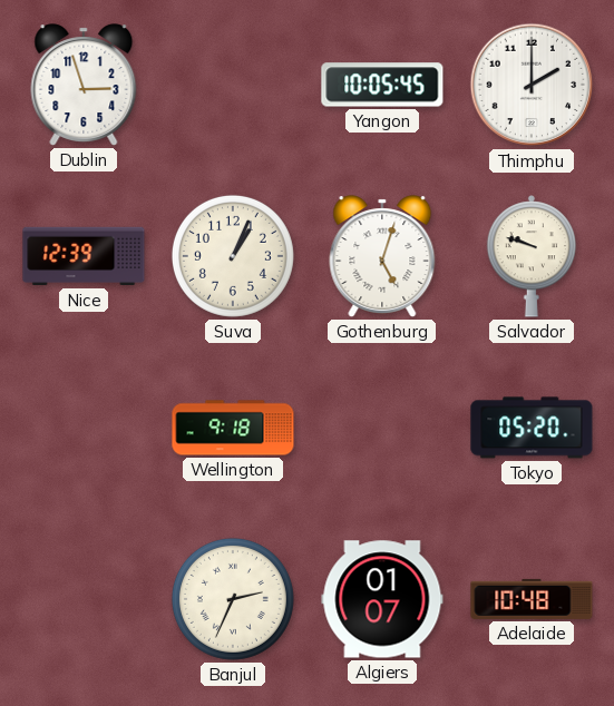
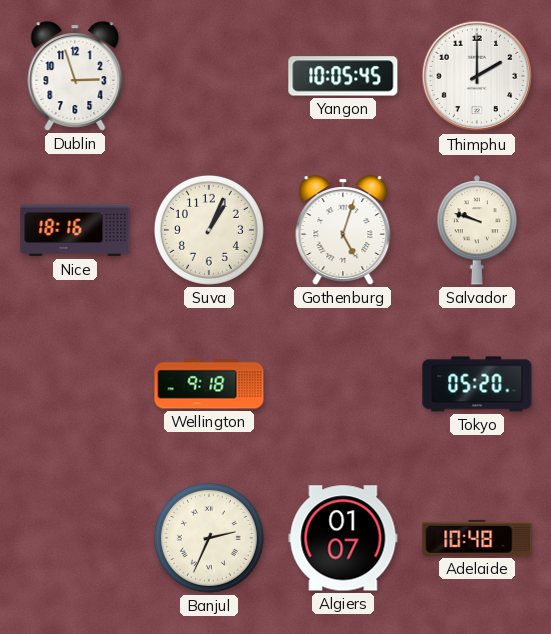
Nice: 12:39 -> 18:16 (75, 230)
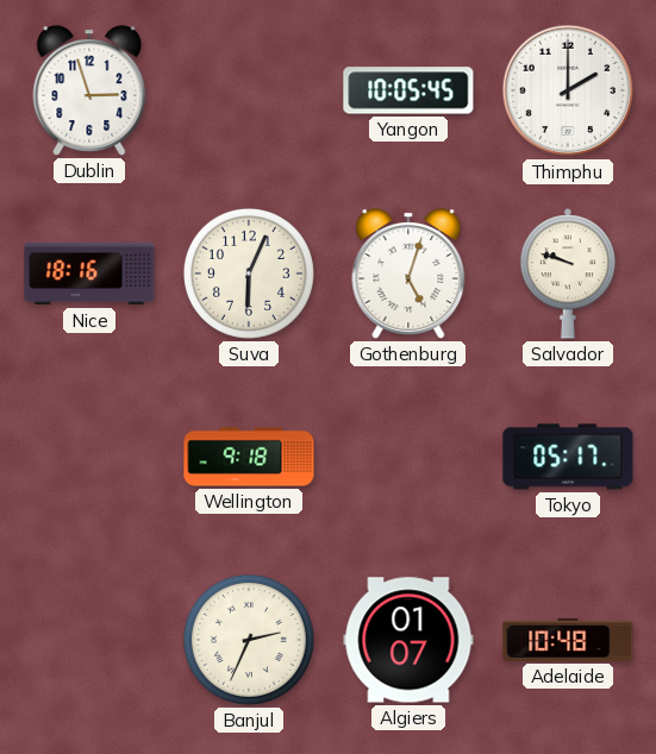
Suva: 1:04 -> 6:04 (249, 274)
Tokyo: 05:20 -> 05:17 (568, 457)
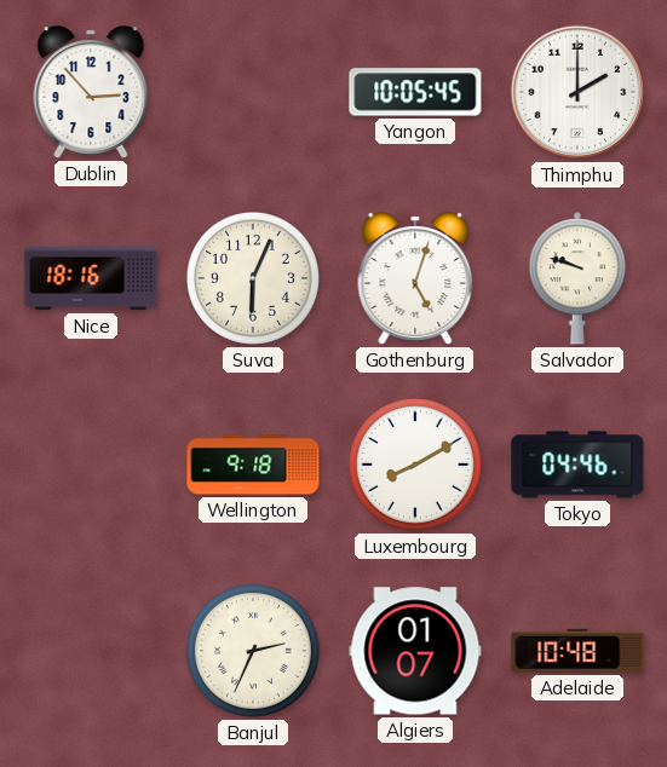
Dublin: 2:57 -> 2:53 (91, 92)
Luxembourg: none -> 8:10 (415, 465)
Tokyo: 05:17 -> 04:46 (577, 465)
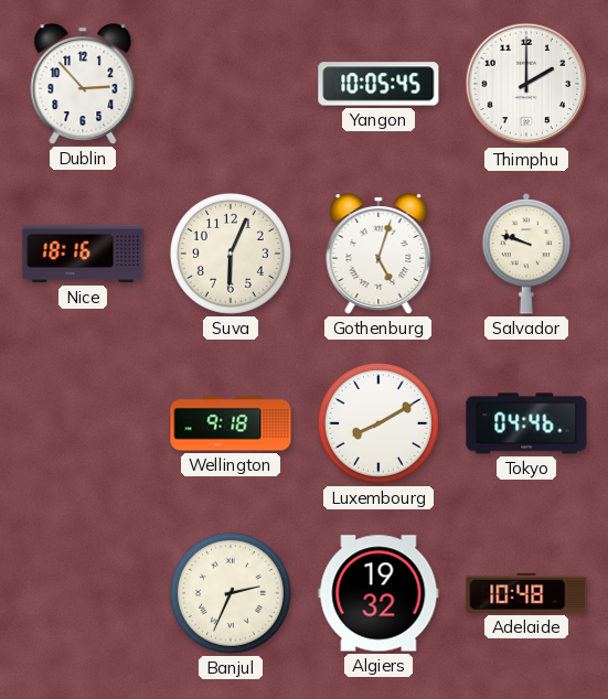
Algiers: 01:07 -> 19:32 (378, 593)
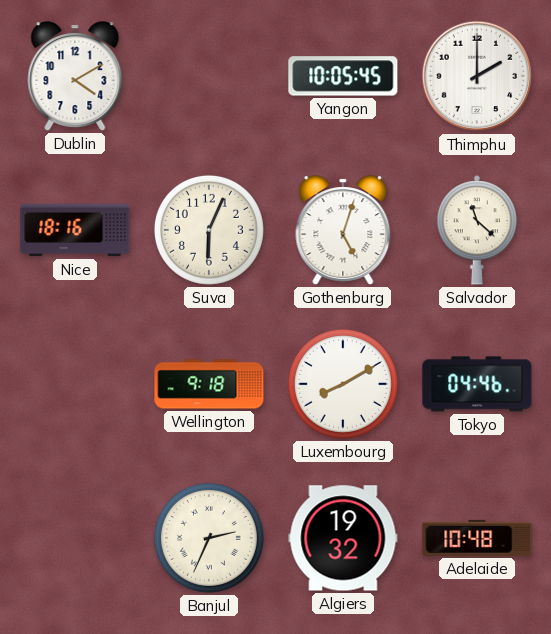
Dublin: 2:53 -> 4:10 (75, 76)
Salvador: 9:48 -> 11:22 (477, 230)
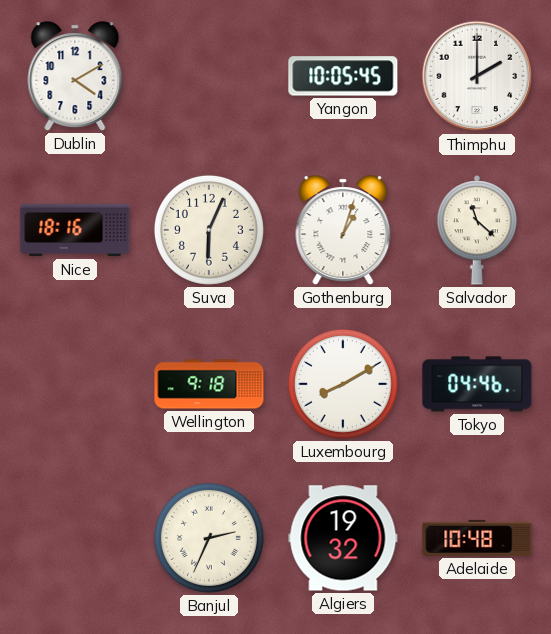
Gothenburg: 5:03 -> 1:03 (343, 230)
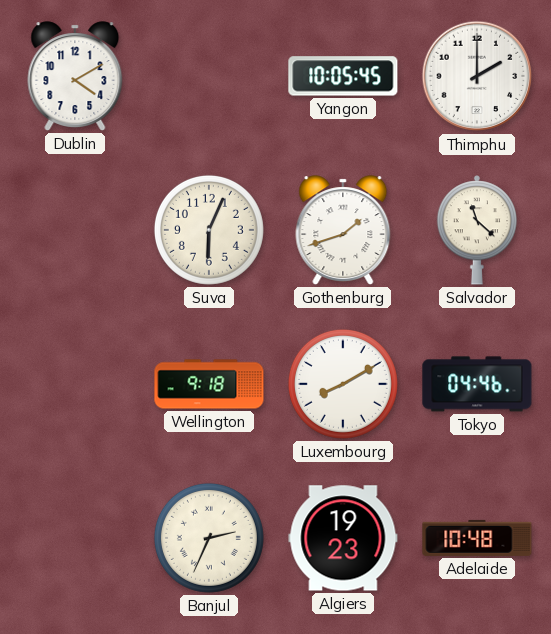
Nice: 18:16 -> none (75, 230)
Gothenburg: 1:03 -> 1:42 (343, 230)
Algiers: 19:32 -> 19:23 (343, 538)
